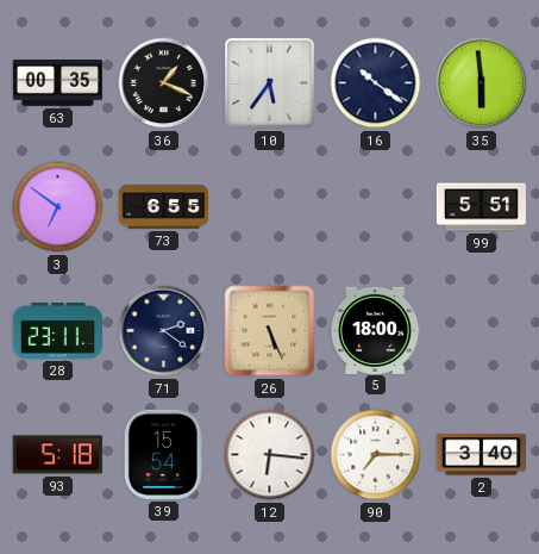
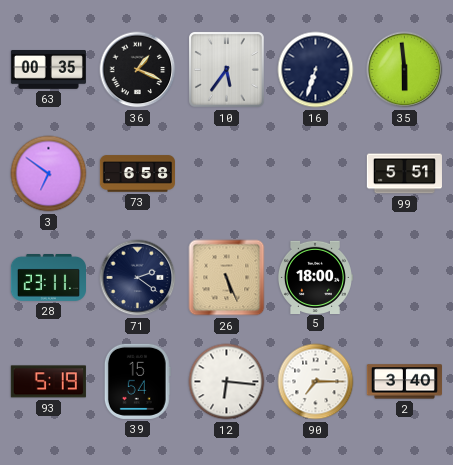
16: 10:21 -> 6:33 (316, 70)
73: 6:55 -> 6:58 (137, 174)
93: 5:18 -> 5:19 (48, 382)
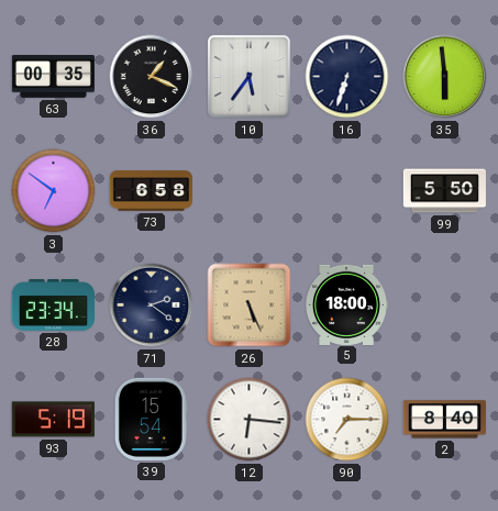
99: 5:51 -> 5:50 (444, 191)
28: 23:11 -> 23:34 (53, 306)
2: 3:40 -> 8:40 (444, 420)
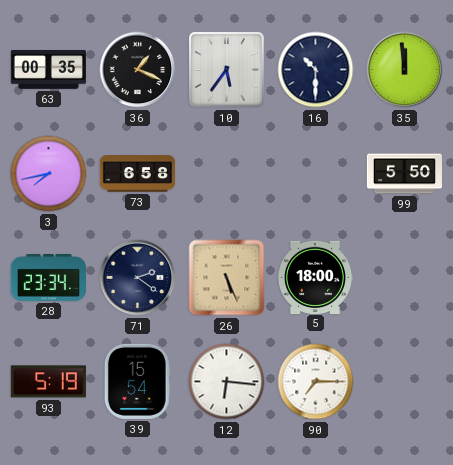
16: 6:33 -> 10:30 (316, 70)
35: 5:59 -> 11:59 (405, 70)
3: 6:51 -> 7:43 (49, 174)
2: 8:40 -> none (444, 420)
